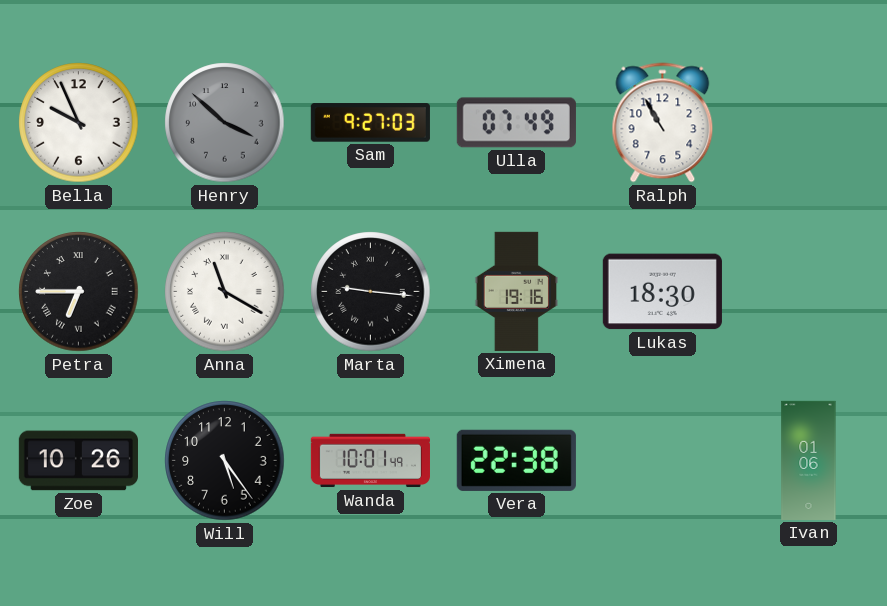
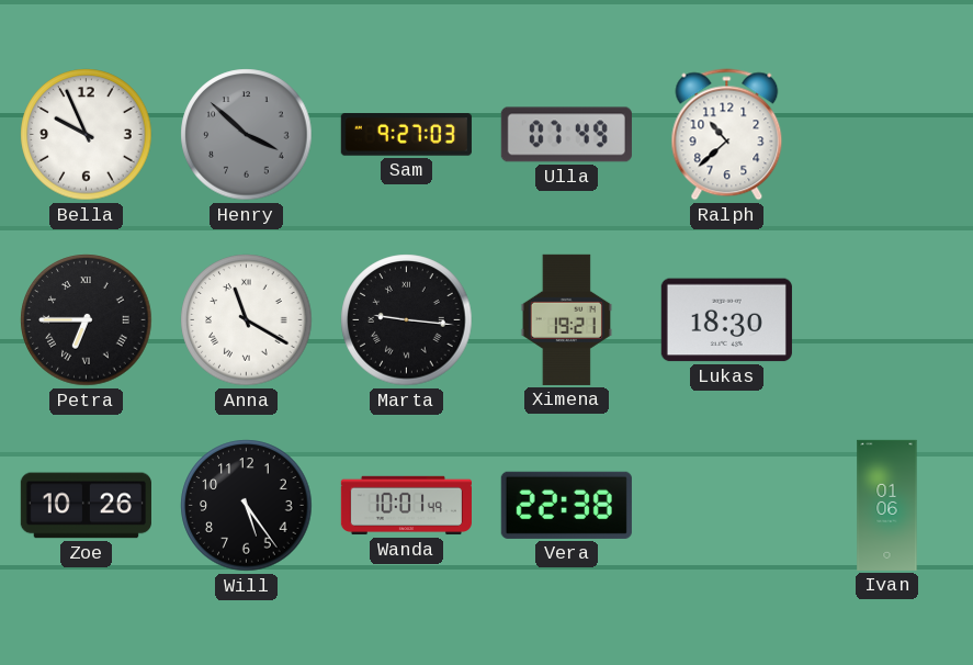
Ralph: 10:55 -> 10:38 (727, 135)
Ximena: 19:16 -> 19:21 (566, 319)
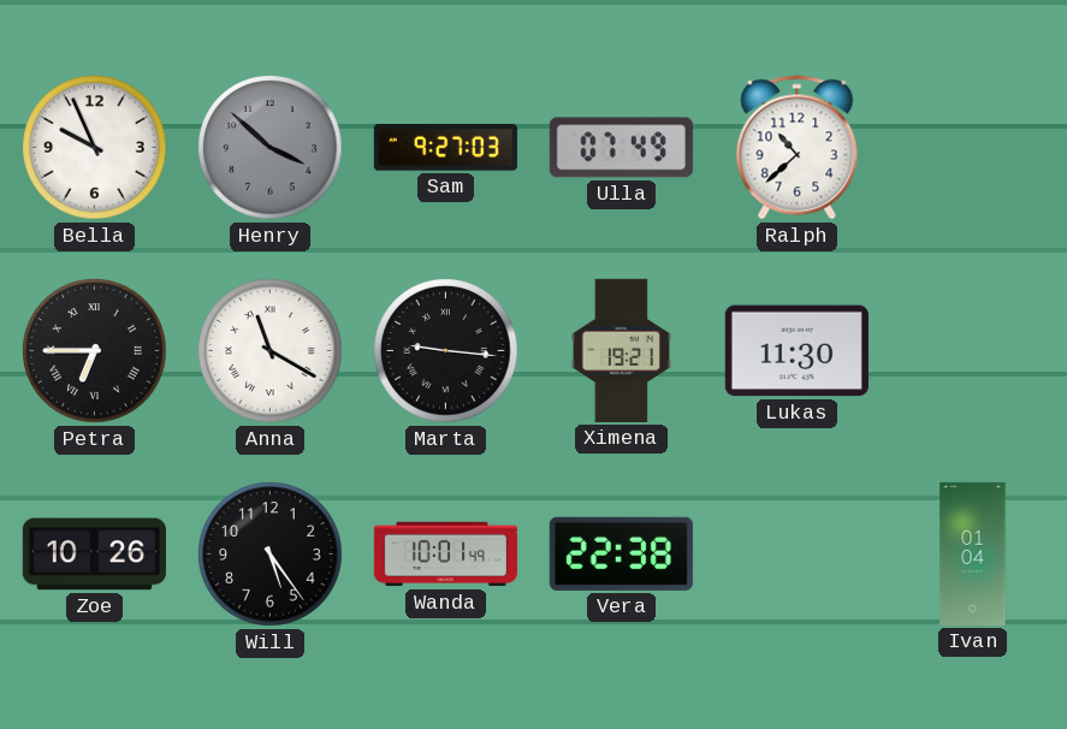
Lukas: 18:30 -> 11:30 (796, 351)
Ivan: 01:06 -> 01:04 (973, 553)
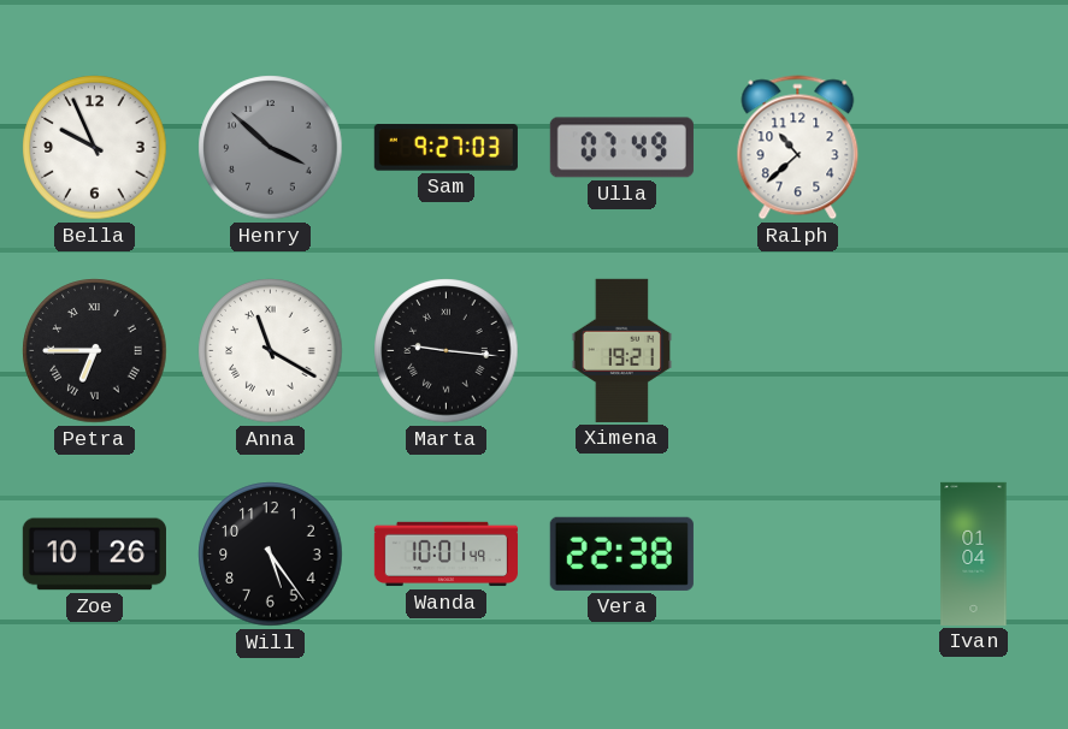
Lukas: 11:30 -> none (796, 351)
